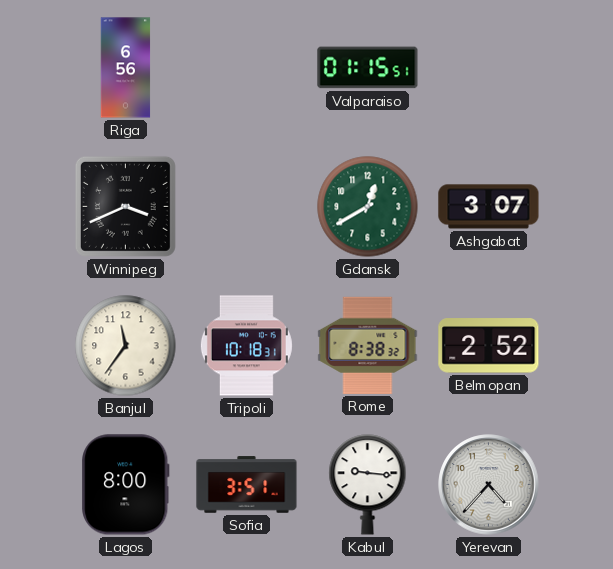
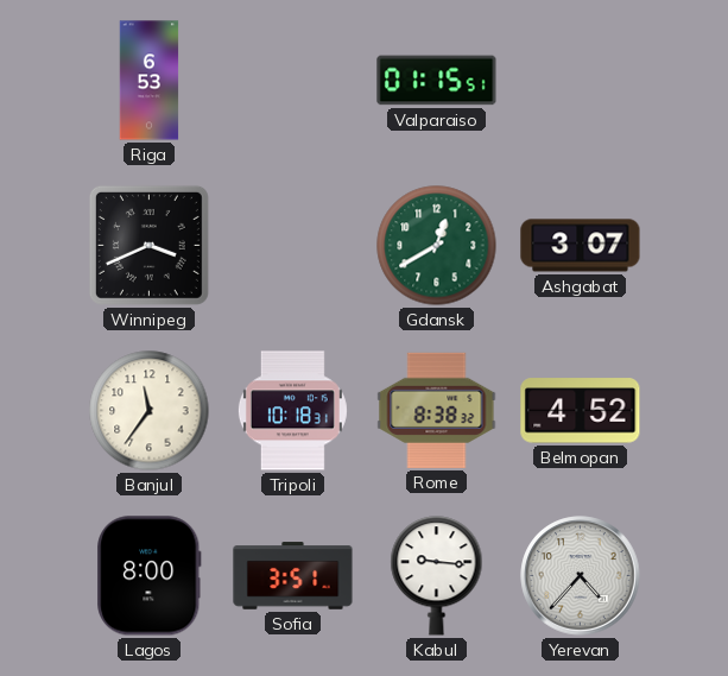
Riga: 6:56 -> 6:53 (150, 81)
Belmopan: 2:52 -> 4:52 (581, 411)
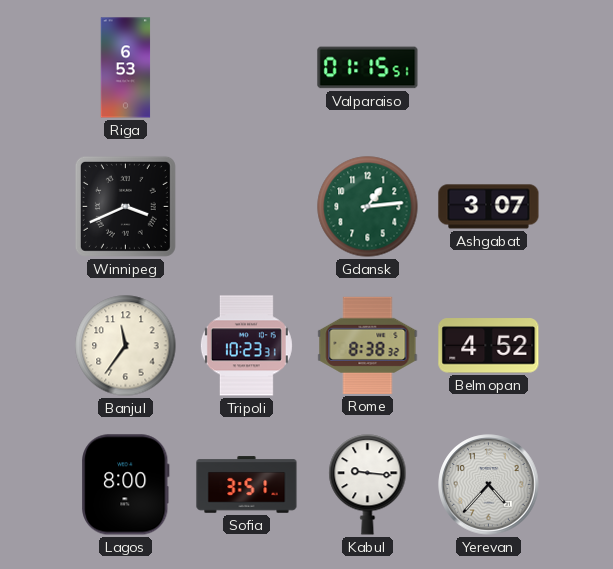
Gdansk: 12:40 -> 1:14 (368, 207)
Tripoli: 10:18 -> 10:23 (246, 346)
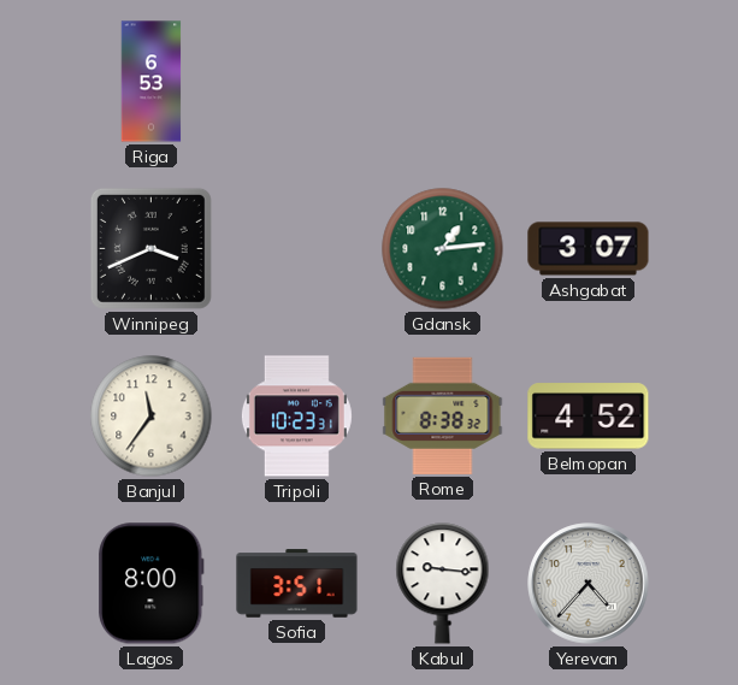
Valparaiso: 01:15 -> none (368, 68)
